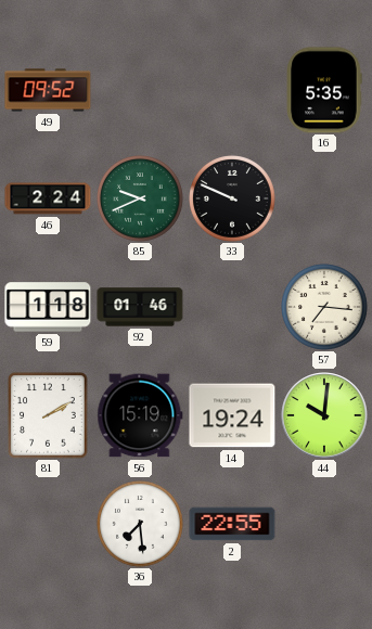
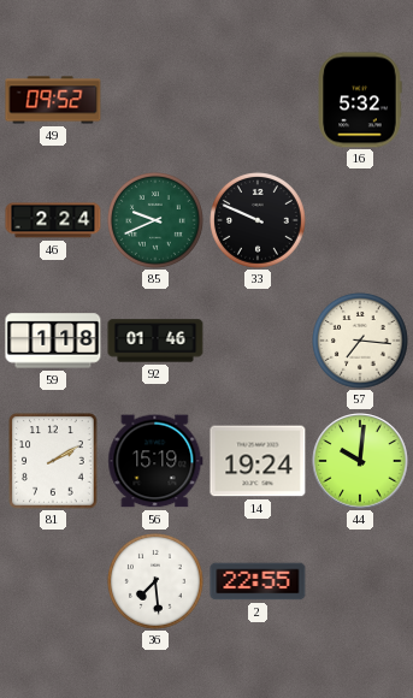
16: 5:35 -> 5:32 (360, 100)
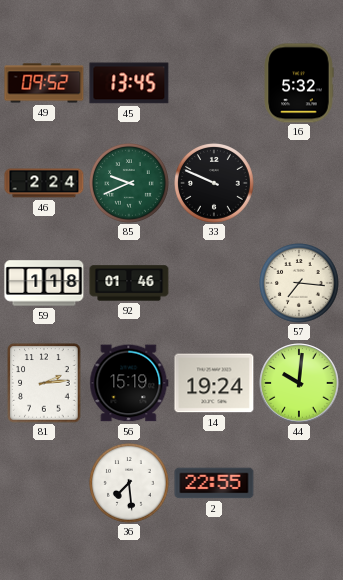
45: none -> 13:45 (129, 83)
81: 2:10 -> 2:14 (44, 383)
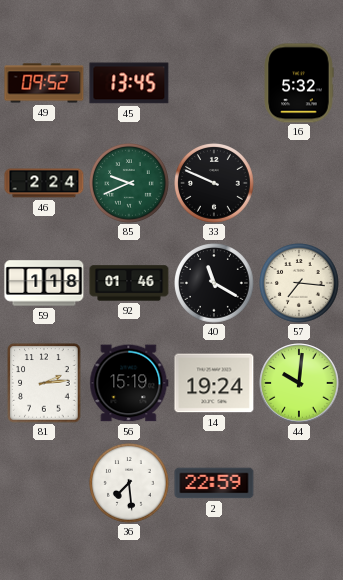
40: none -> 11:20 (215, 284)
2: 22:55 -> 22:59 (214, 483)
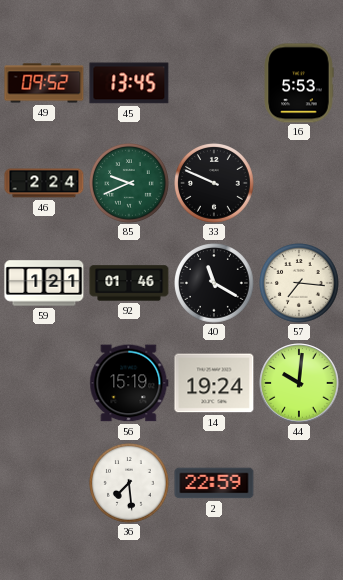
16: 5:32 -> 5:53 (299, 83)
59: 1:18 -> 1:21 (44, 283)
81: 2:14 -> none (44, 383)
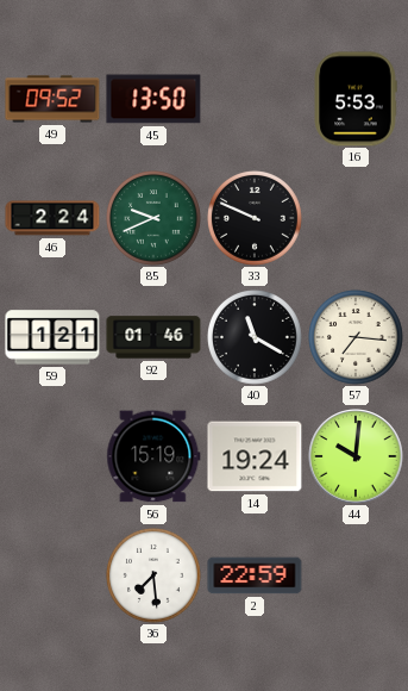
45: 13:45 -> 13:50 (153, 99)
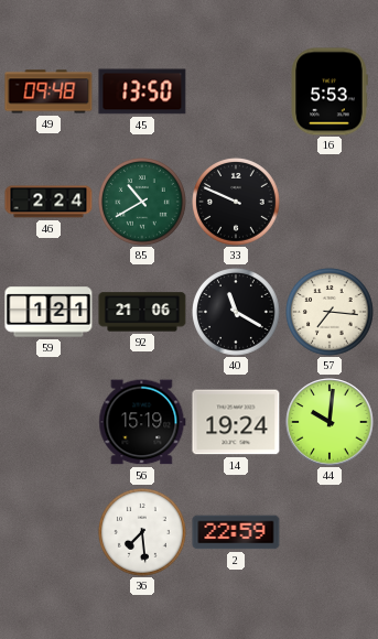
49: 09:52 -> 09:48 (48, 91)
85: 9:41 -> 10:40 (143, 203)
92: 01:46 -> 21:06 (142, 312)
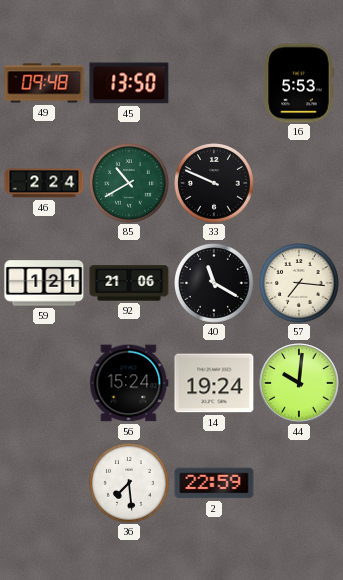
56: 15:19 -> 15:24 (129, 383)
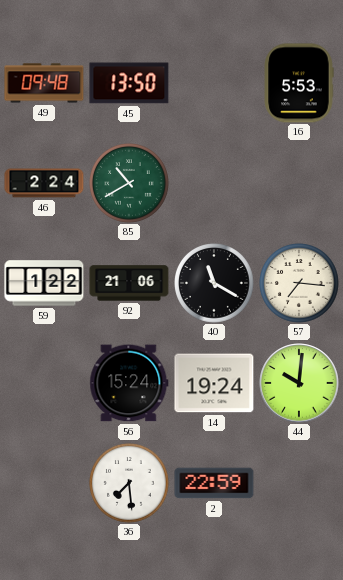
33: 9:49 -> none (215, 184)
59: 1:21 -> 1:22 (44, 283)
